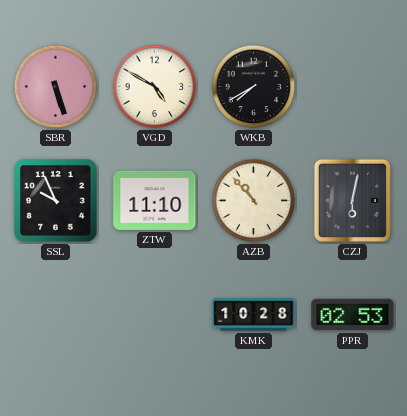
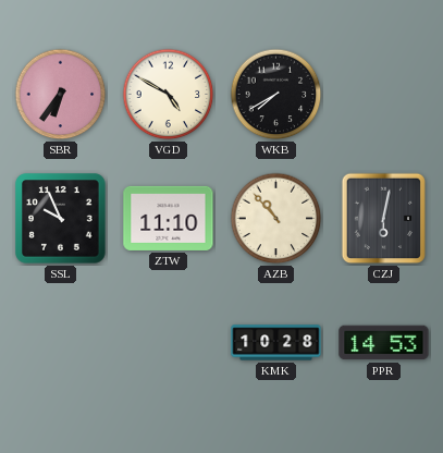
SBR: 5:27 -> 6:36 (61, 95)
PPR: 02:53 -> 14:53 (384, 343)
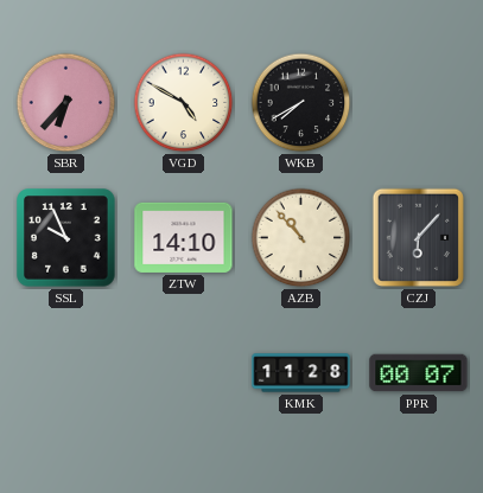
SBR: 6:36 -> 6:37 (66, 103)
ZTW: 11:10 -> 14:10 (184, 237)
CZJ: 6:02 -> 6:07 (418, 238)
KMK: 10:28 -> 11:28 (301, 373)
PPR: 14:53 -> 00:07 (419, 373)
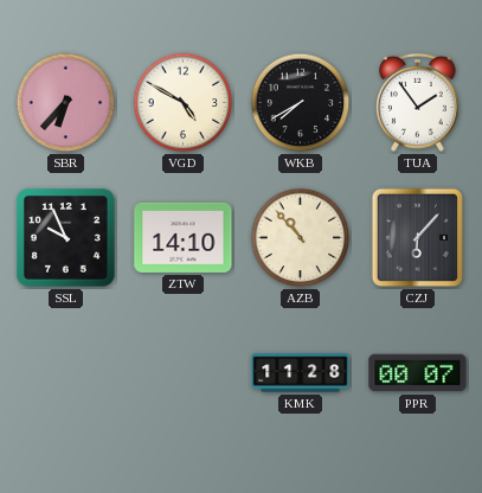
TUA: none -> 1:54 (417, 102)
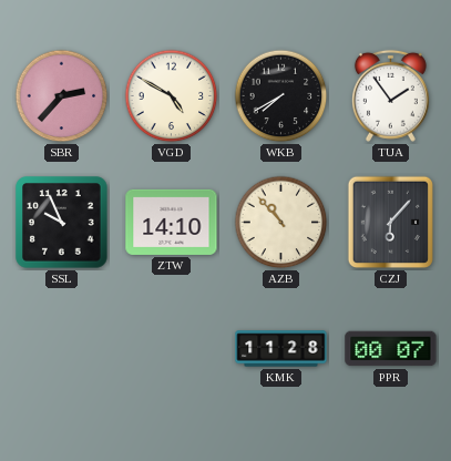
SBR: 6:37 -> 2:37 (62, 96)
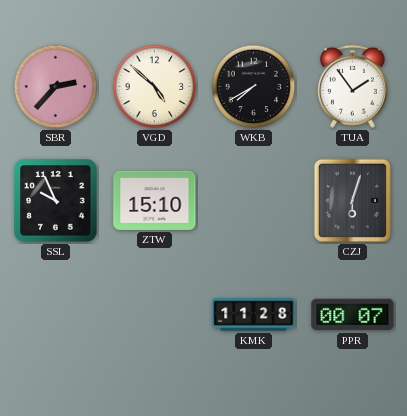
VGD: 4:50 -> 4:52 (155, 87)
ZTW: 14:10 -> 15:10 (155, 200)
AZB: 10:53 -> none (281, 223)
CZJ: 6:07 -> 6:03 (352, 201)
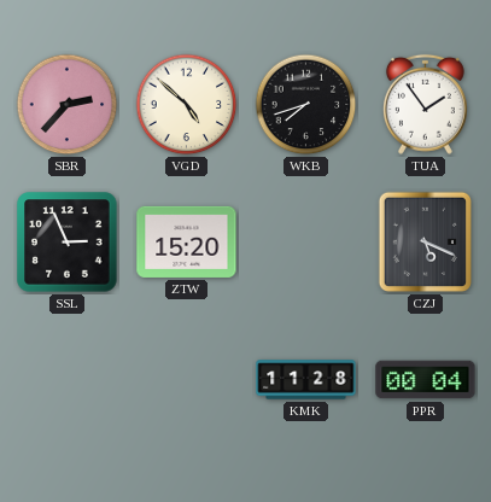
WKB: 7:40 -> 7:42 (306, 105)
SSL: 9:56 -> 2:56 (68, 243)
ZTW: 15:10 -> 15:20 (187, 241)
CZJ: 6:03 -> 5:19 (425, 243)
PPR: 00:07 -> 00:04 (426, 380)
